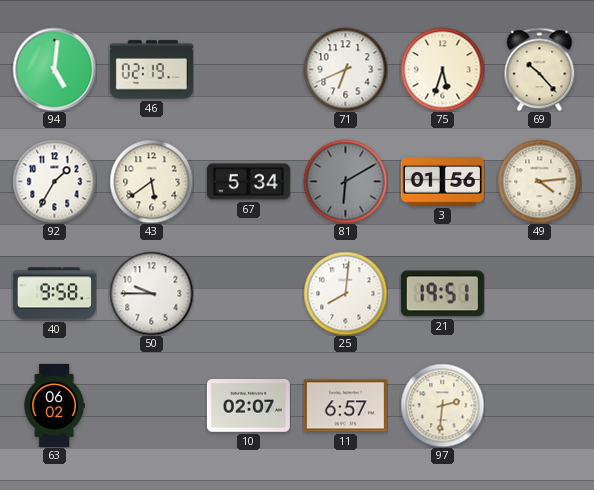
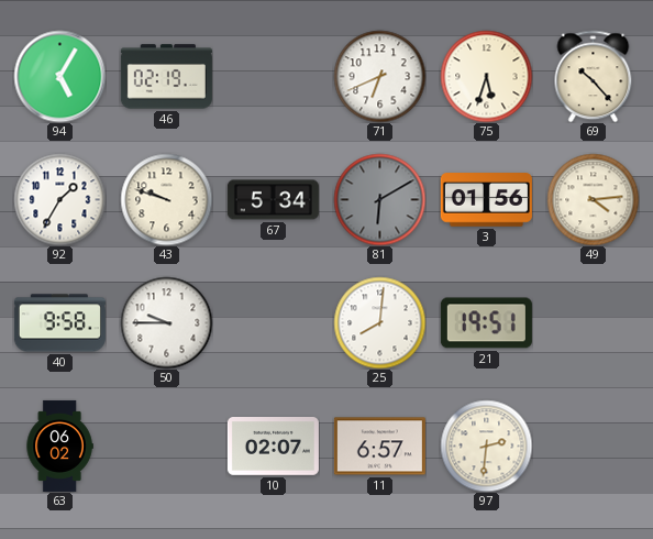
94: 5:01 -> 5:05 (59, 76)
43: 5:39 -> 9:48 (166, 199)
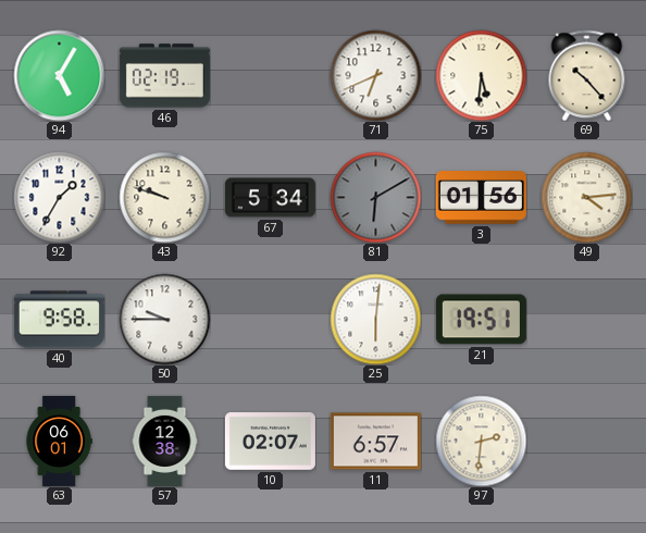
75: 5:33 -> 5:31 (481, 75)
25: 8:01 -> 6:01 (375, 319)
63: 06:02 -> 06:01 (59, 441)
57: none -> 12:38 (165, 441)
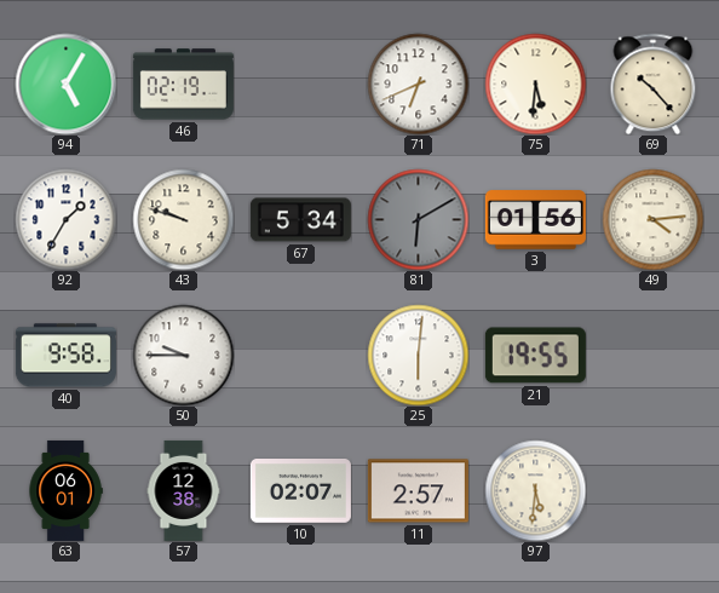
21: 19:51 -> 19:55 (535, 356)
11: 6:57 -> 2:57 (418, 491)
97: 2:31 -> 5:31 (535, 490)
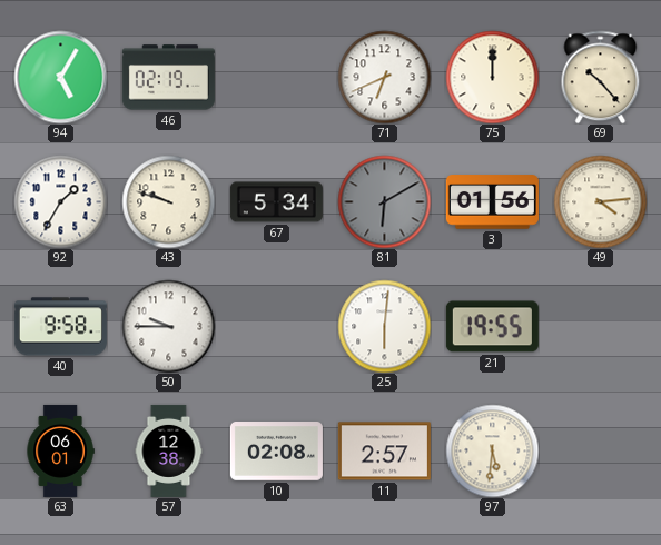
75: 5:31 -> 12:00 (492, 77)
10: 02:07 -> 02:08 (276, 452)
